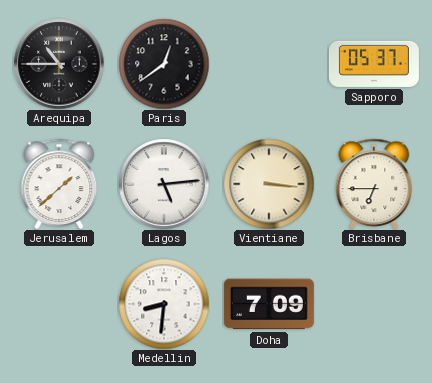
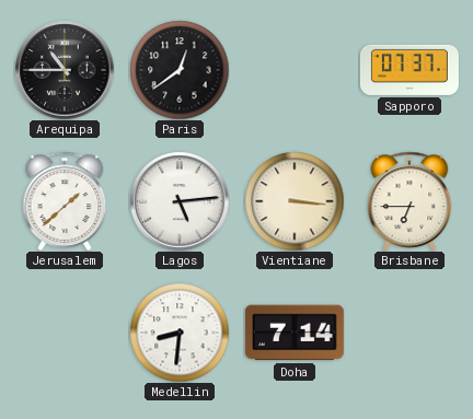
Sapporo: 05:37 -> 07:37 (409, 70)
Doha: 7:09 -> 7:14 (295, 333)
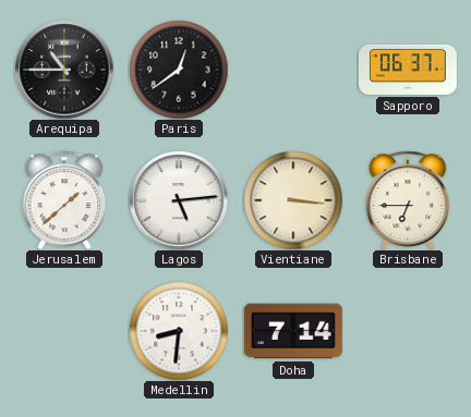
Sapporo: 07:37 -> 06:37 (408, 70)
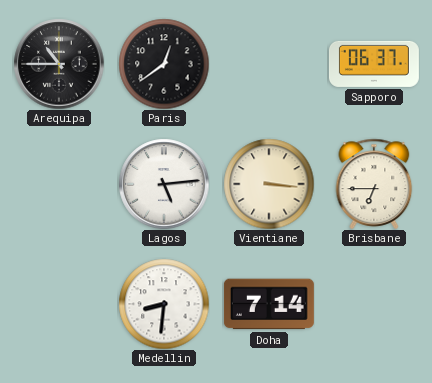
Jerusalem: 1:38 -> none (64, 200)
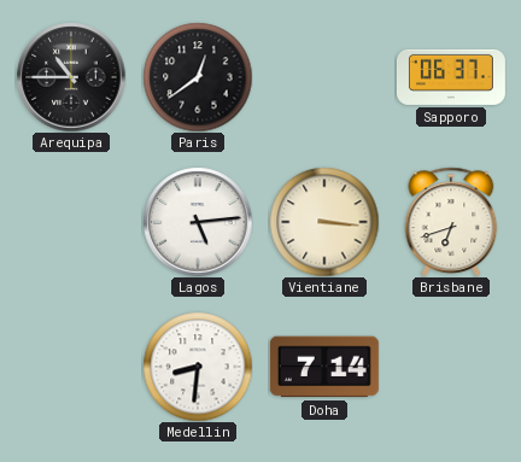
Brisbane: 6:45 -> 6:42 (451, 222)
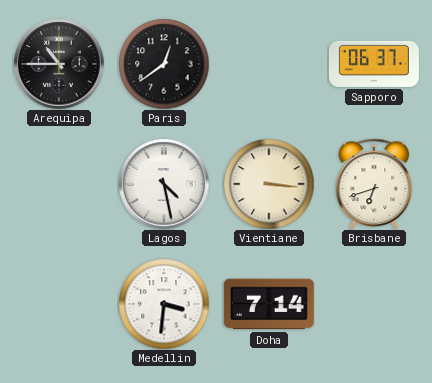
Lagos: 5:14 -> 4:28 (164, 184)
Medellin: 8:31 -> 3:31 (164, 304)
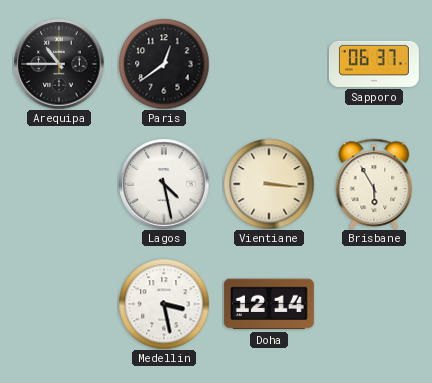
Brisbane: 6:42 -> 5:55 (374, 184)
Medellin: 3:31 -> 3:28 (164, 304)
Doha: 7:14 -> 12:14 (269, 304)
